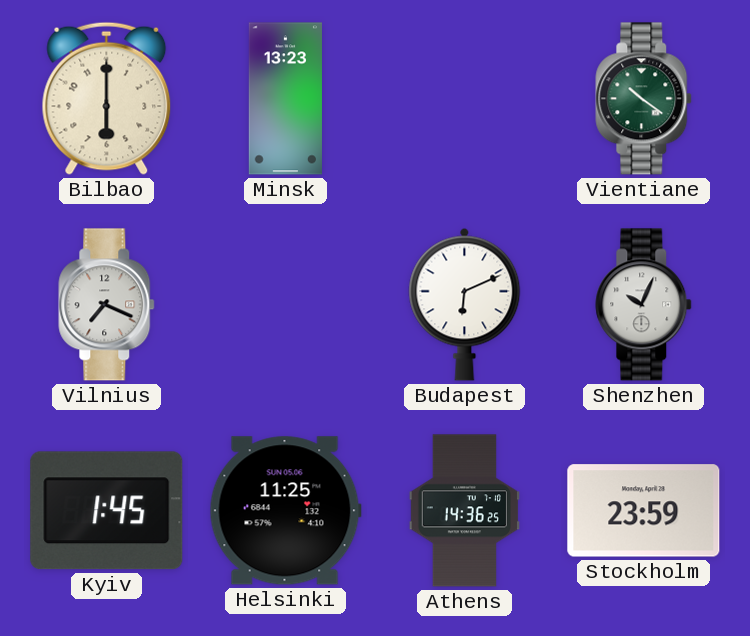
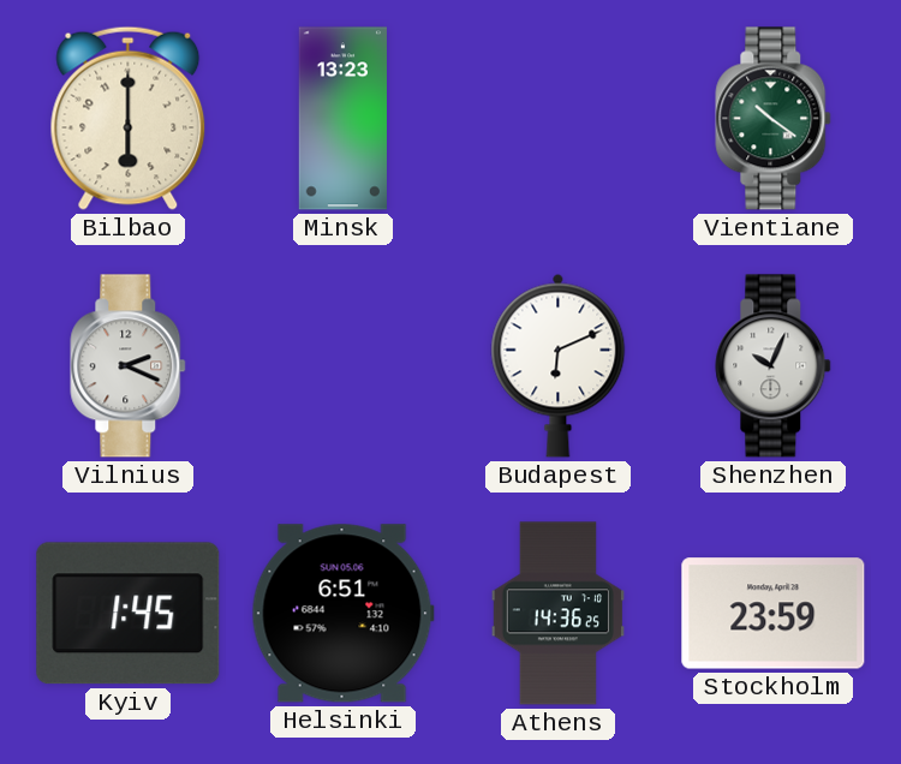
Vilnius: 7:19 -> 2:19 (129, 366)
Helsinki: 11:25 -> 6:51 (342, 614)
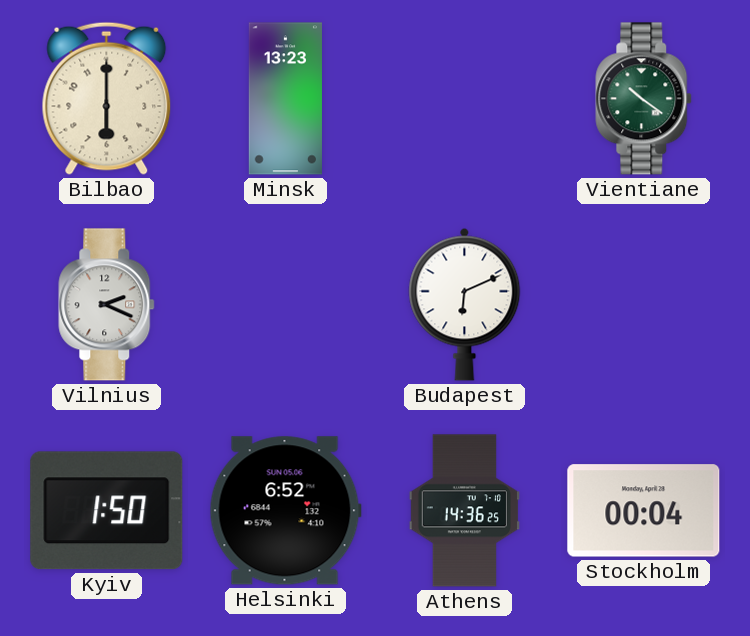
Shenzhen: 10:04 -> none (774, 366)
Kyiv: 1:45 -> 1:50 (107, 511)
Helsinki: 6:51 -> 6:52 (285, 511)
Stockholm: 23:59 -> 00:04 (644, 511)
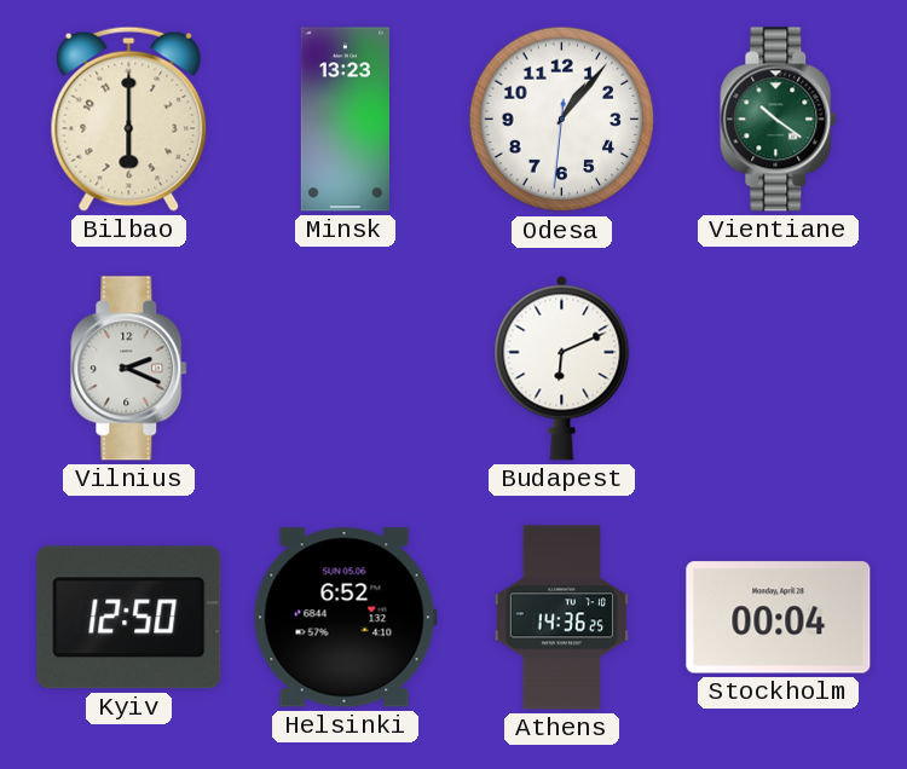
Odesa: none -> 1:06 (562, 120)
Kyiv: 1:50 -> 12:50 (129, 618)
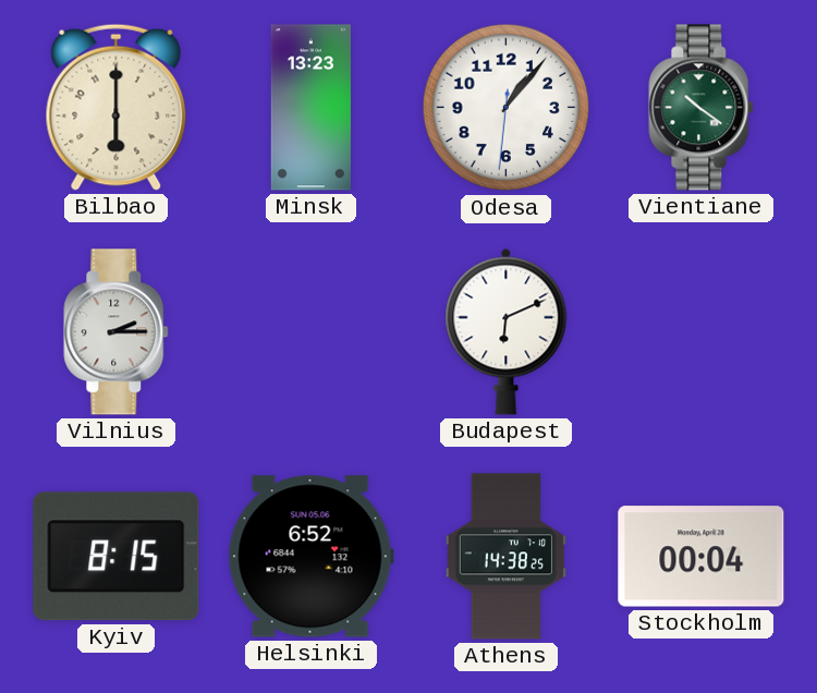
Vilnius: 2:19 -> 2:15 (117, 332)
Kyiv: 12:50 -> 8:15 (117, 557)
Athens: 14:36 -> 14:38 (505, 557)
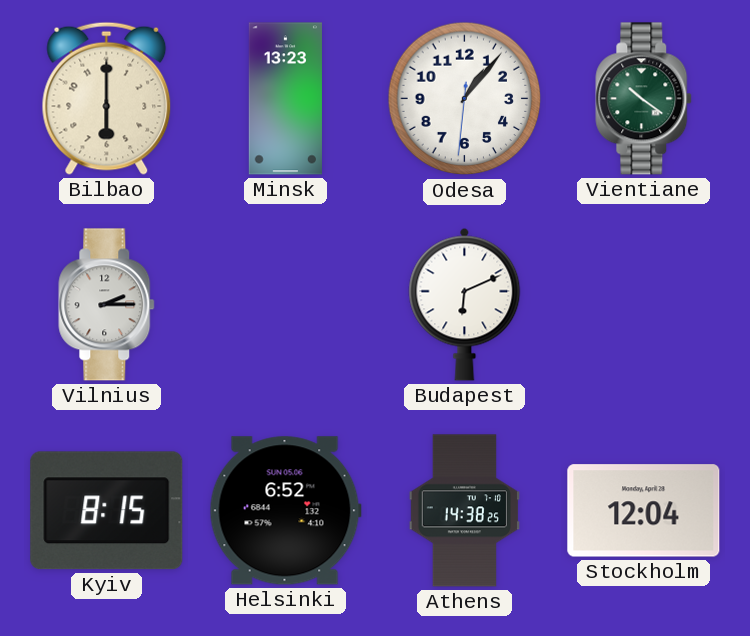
Stockholm: 00:04 -> 12:04 (644, 511)
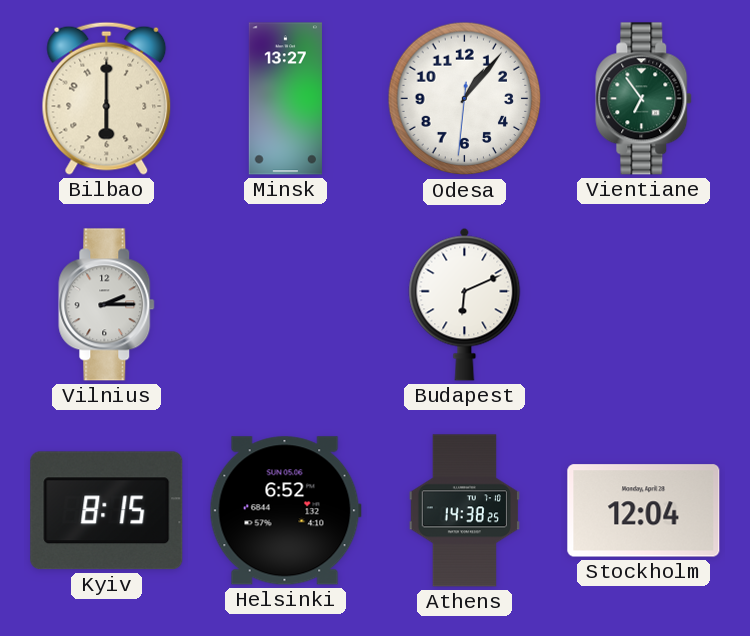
Minsk: 13:23 -> 13:27 (285, 99)
Vientiane: 10:21 -> 6:54 (644, 99)
